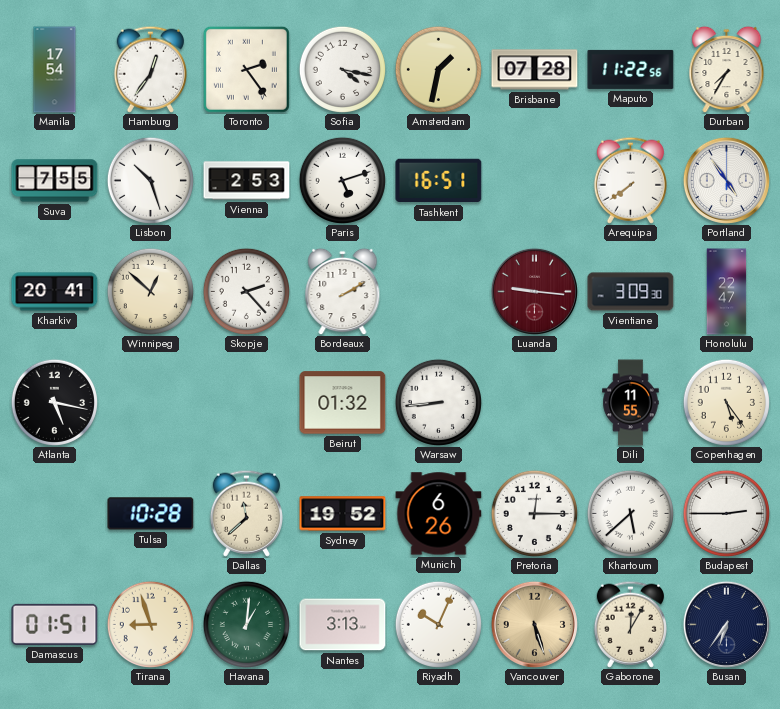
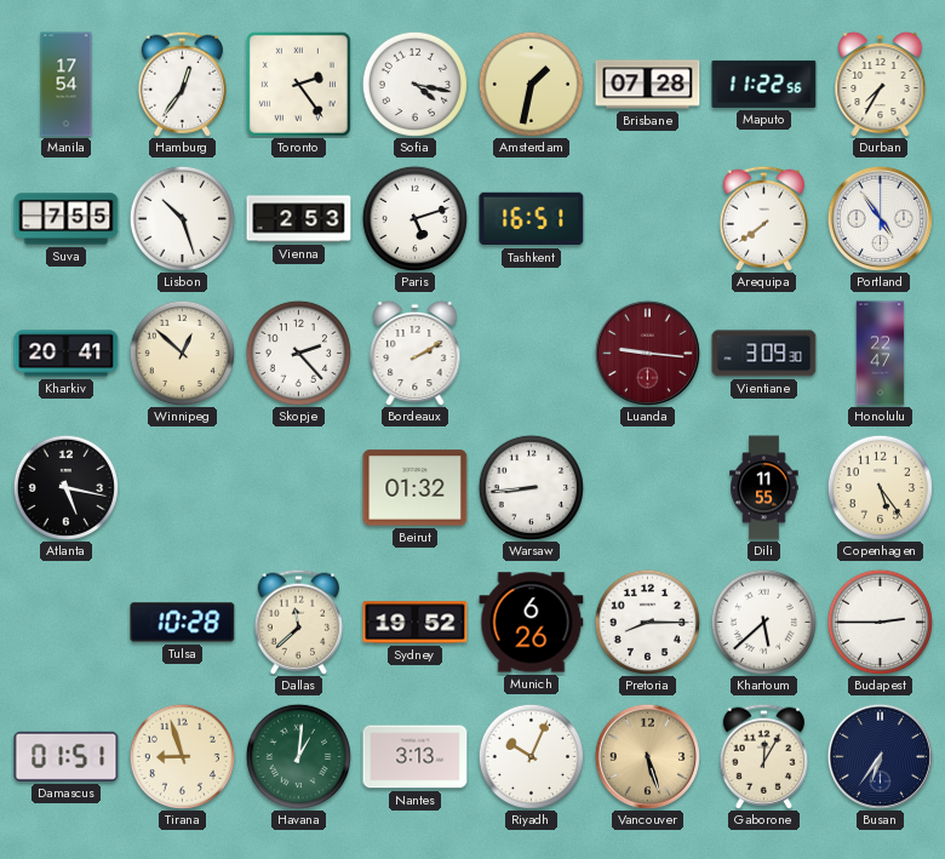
Pretoria: 12:15 -> 8:15 (647, 622)
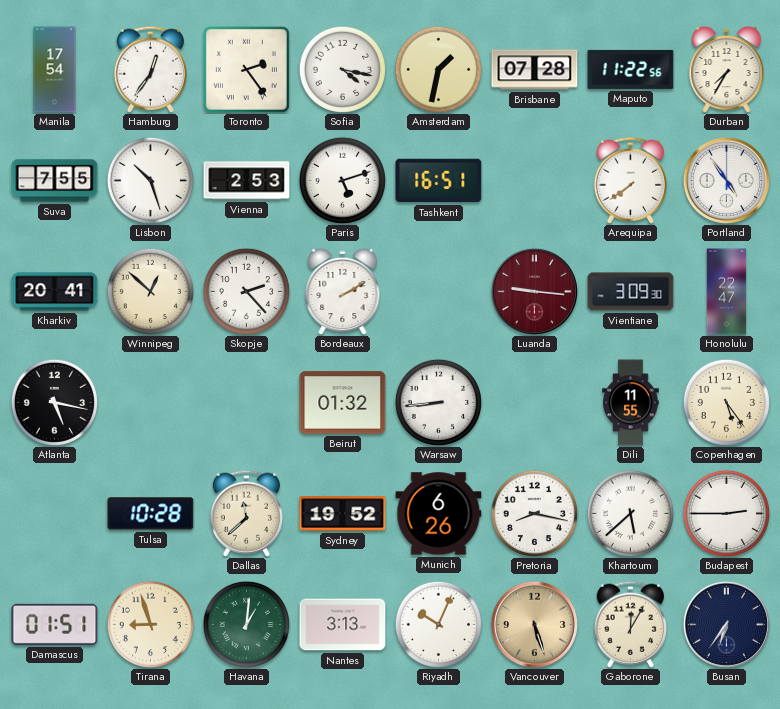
Pretoria: 8:15 -> 8:17 (534, 513)
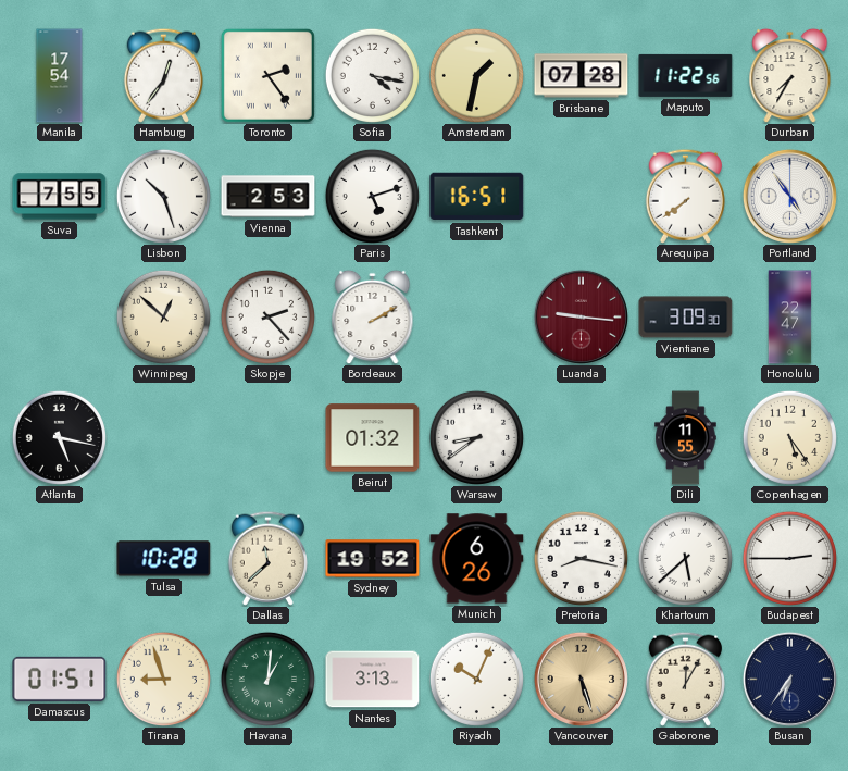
Kharkiv: 20:41 -> none (55, 292)
Warsaw: 8:44 -> 8:39 (476, 437)
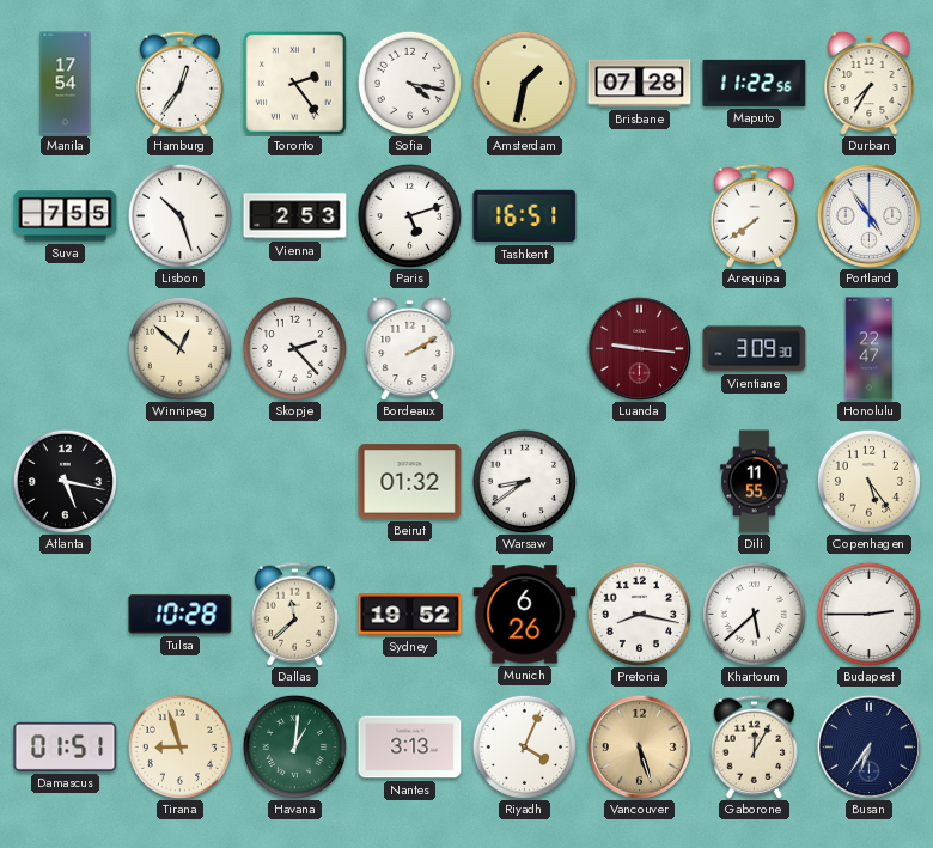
Riyadh: 10:04 -> 4:04 (524, 746)
